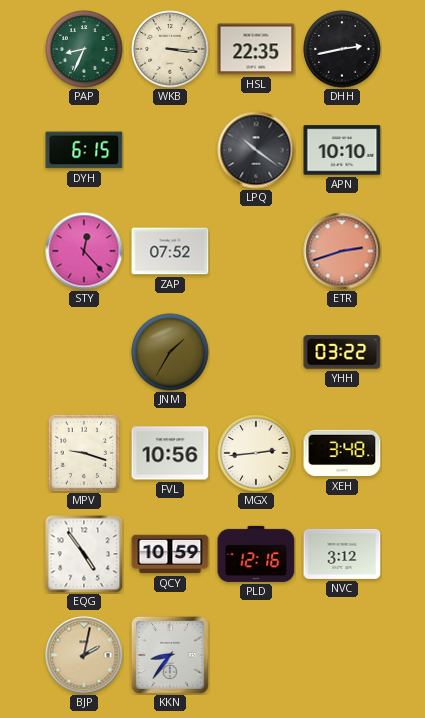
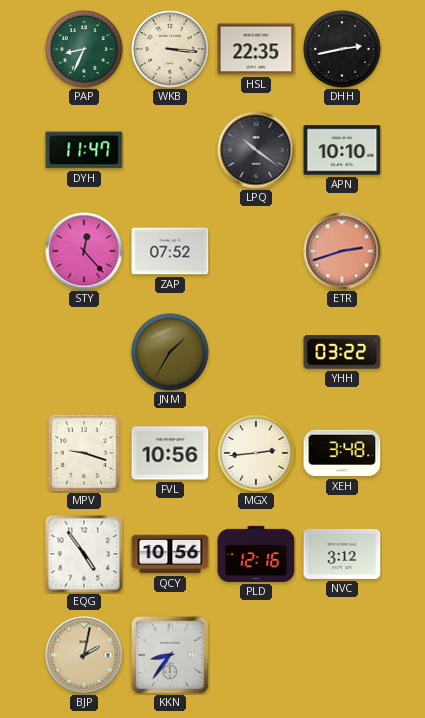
DYH: 6:15 -> 11:47 (84, 150)
QCY: 10:59 -> 10:56 (170, 554)
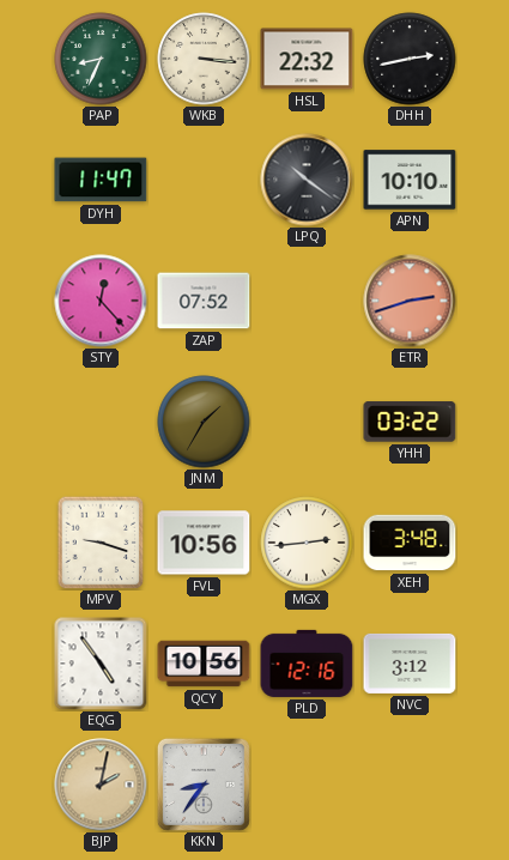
HSL: 22:35 -> 22:32 (307, 59)
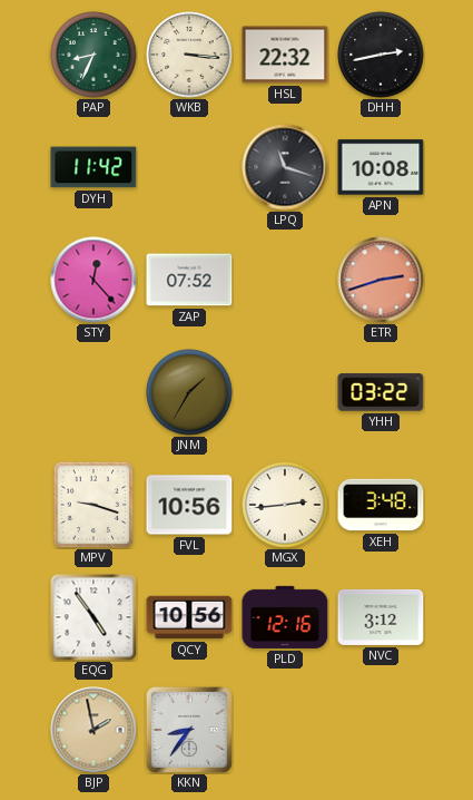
DYH: 11:47 -> 11:42 (93, 167)
LPQ: 10:21 -> 11:18 (285, 167)
APN: 10:10 -> 10:08 (381, 167)
BJP: 2:02 -> 1:58 (93, 730)
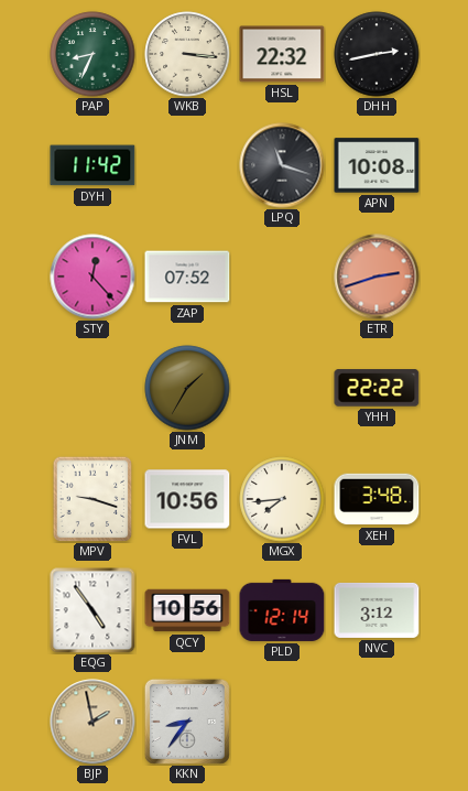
YHH: 03:22 -> 22:22 (377, 388)
MGX: 2:44 -> 7:44 (282, 499)
PLD: 12:16 -> 12:14 (282, 610)
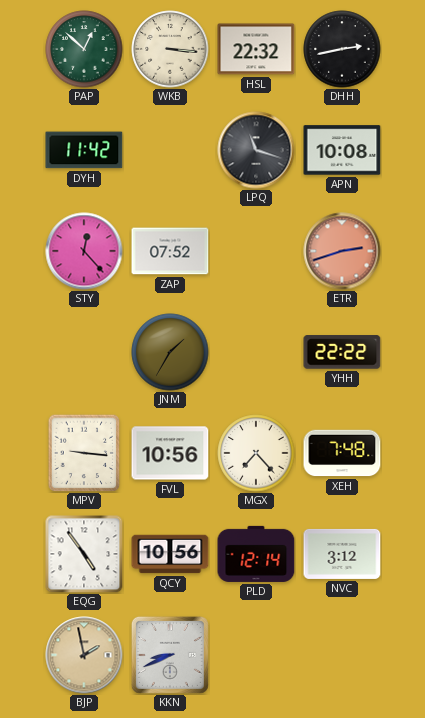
PAP: 8:34 -> 12:52 (84, 49)
MPV: 9:18 -> 9:16 (84, 453)
MGX: 7:44 -> 7:23 (256, 453)
XEH: 3:48 -> 7:48 (342, 453)
KKN: 8:36 -> 8:41 (170, 655)
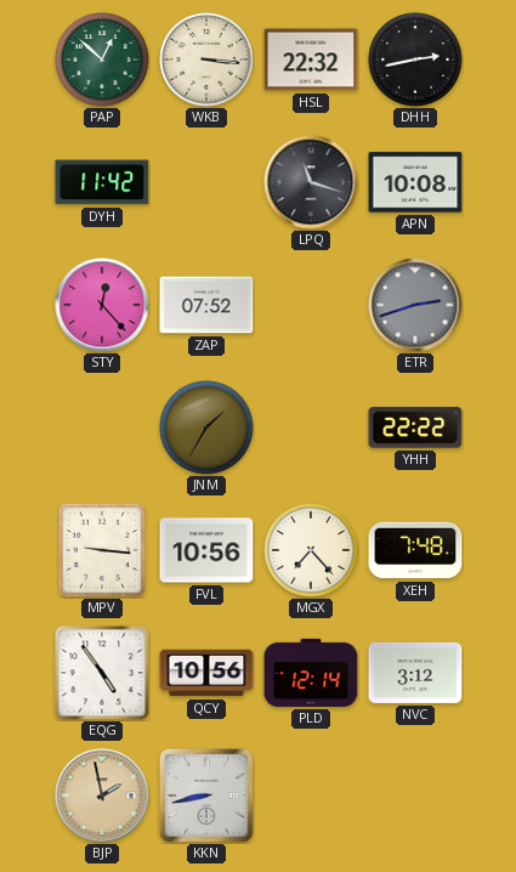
ETR dial: salmon -> grey (415, 305)
KKN: 8:41 -> 8:43 (206, 795)
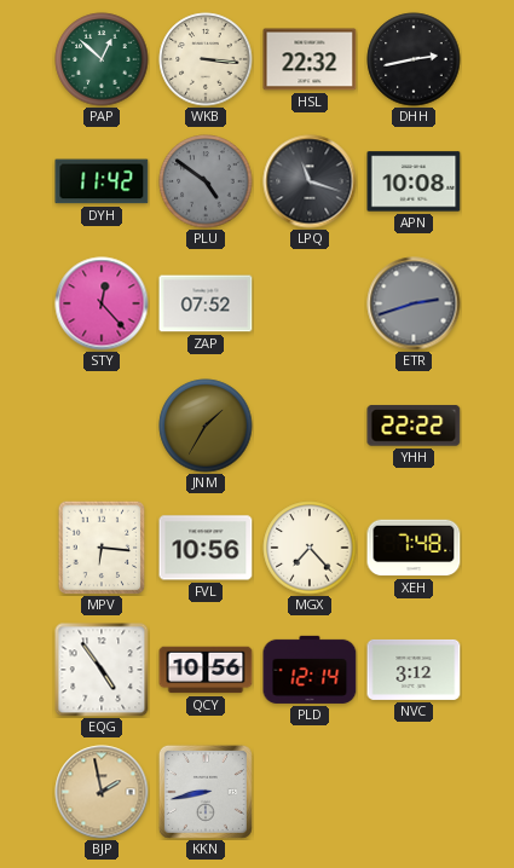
PLU: none -> 4:51 (206, 181)
MPV: 9:16 -> 6:16 (102, 548)
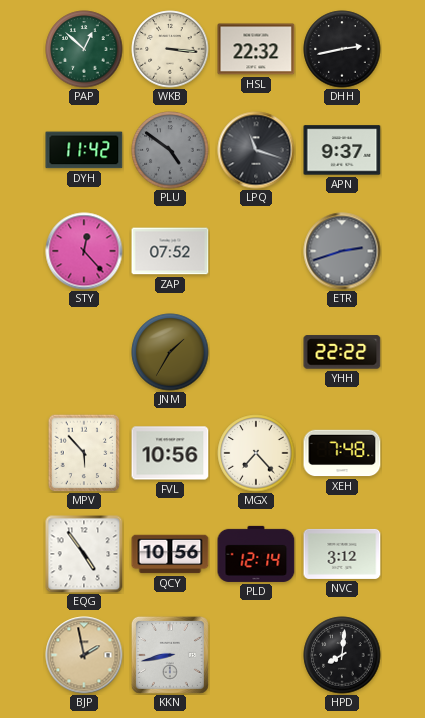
APN: 10:08 -> 9:37 (342, 150)
MPV: 6:16 -> 5:53 (84, 453)
HPD: none -> 8:01 (342, 655)
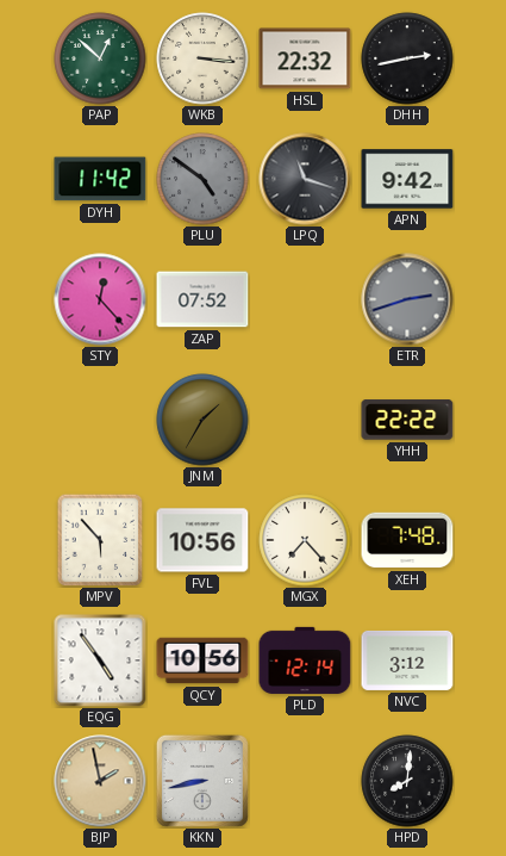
APN: 9:37 -> 9:42 (407, 179)
